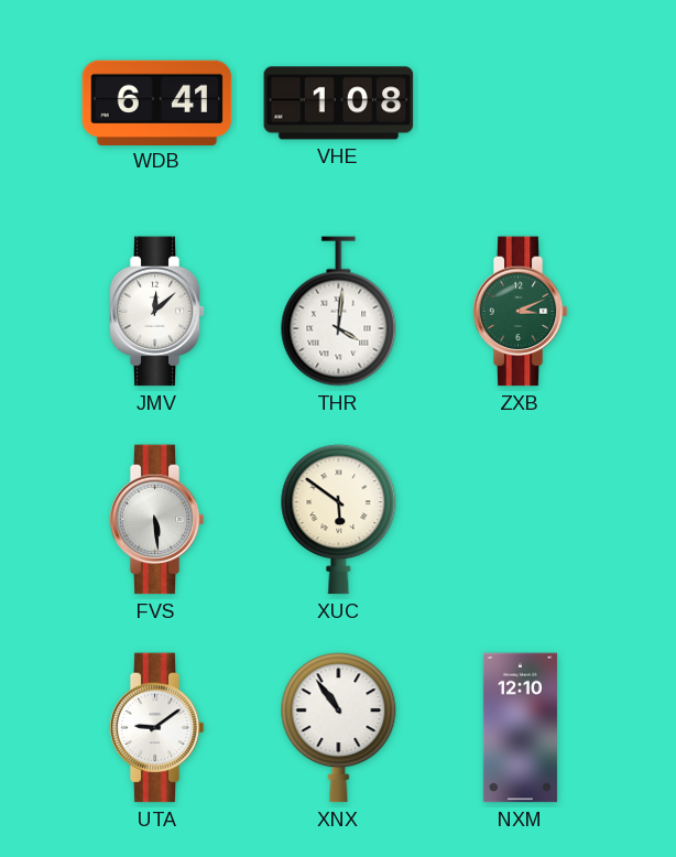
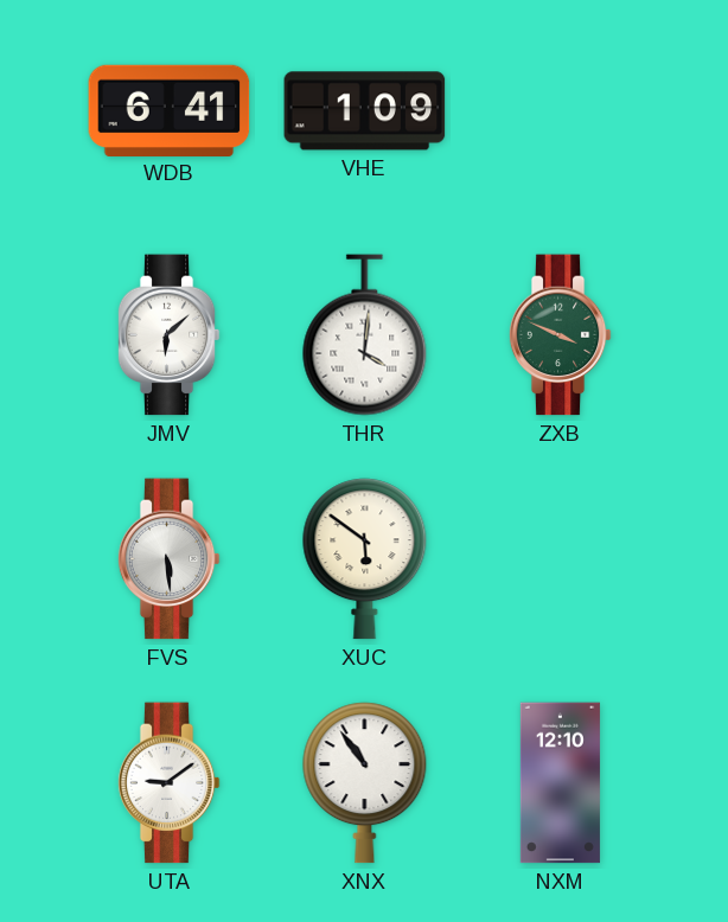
VHE: 1:08 -> 1:09 (365, 111)
JMV: 12:08 -> 6:08 (168, 335)
ZXB: 3:11 -> 3:49 (560, 335)
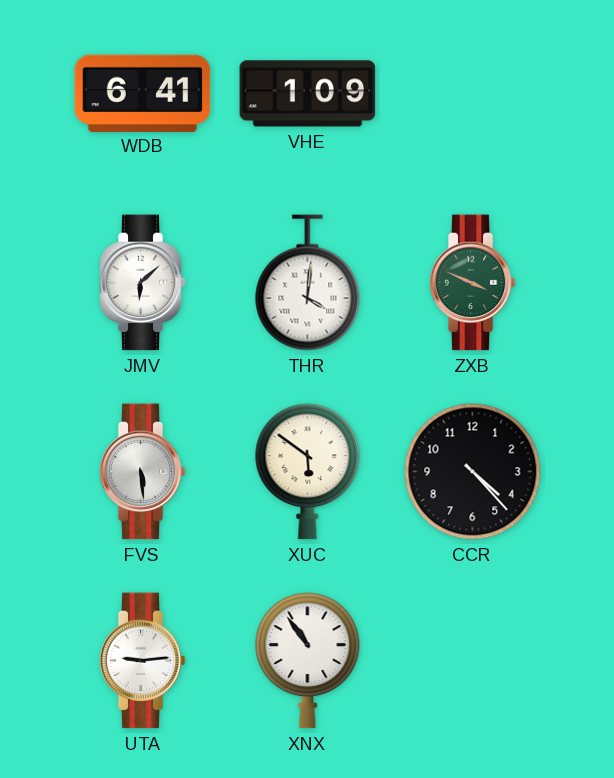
CCR: none -> 4:23 (473, 472)
UTA: 9:09 -> 9:14 (142, 661)
NXM: 12:10 -> none (560, 783)
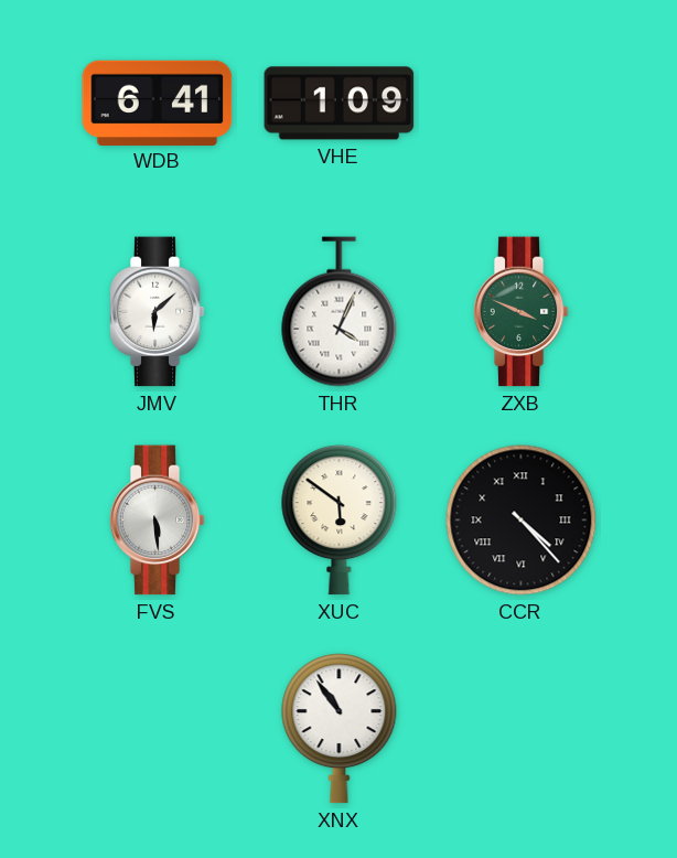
THR: 4:01 -> 4:04 (340, 312)
CCR numerals: Arabic -> Roman (522, 521)
UTA: 9:14 -> none (142, 661)
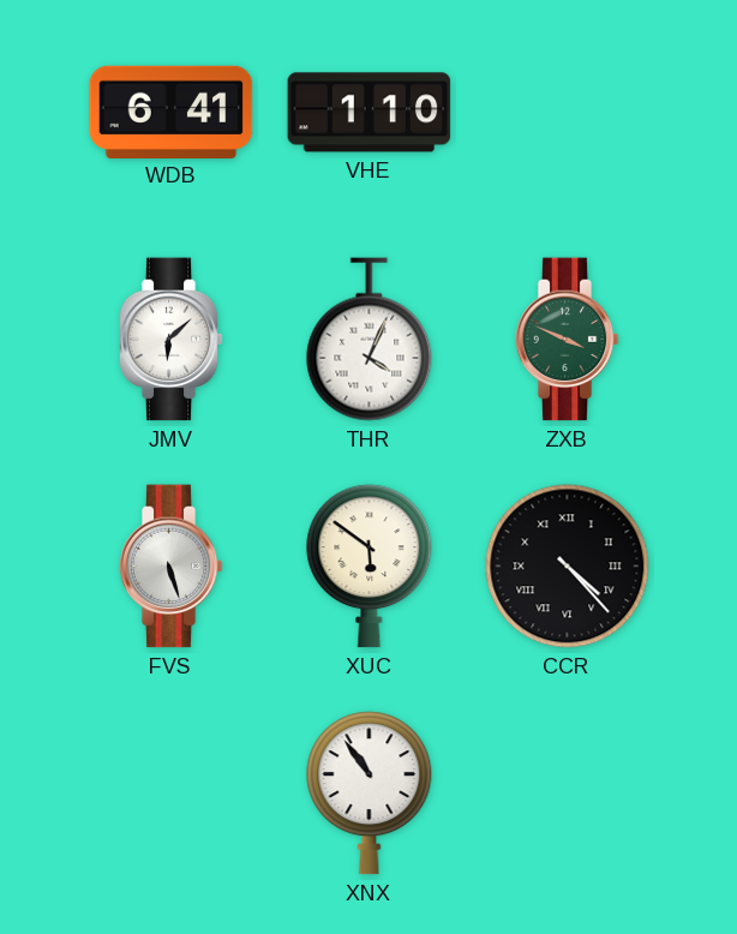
VHE: 1:09 -> 1:10 (370, 113)
FVS: 5:29 -> 5:27 (170, 567)
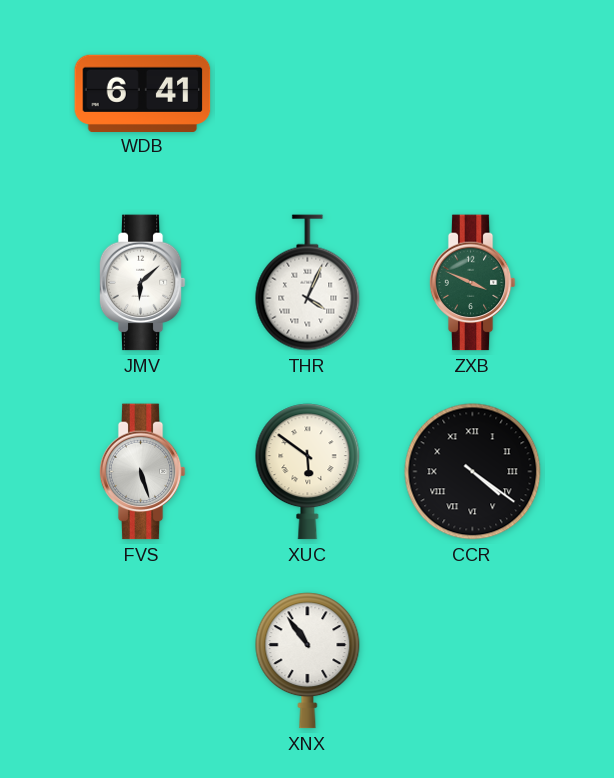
VHE: 1:10 -> none (370, 113)
CCR: 4:23 -> 4:21 (473, 472)
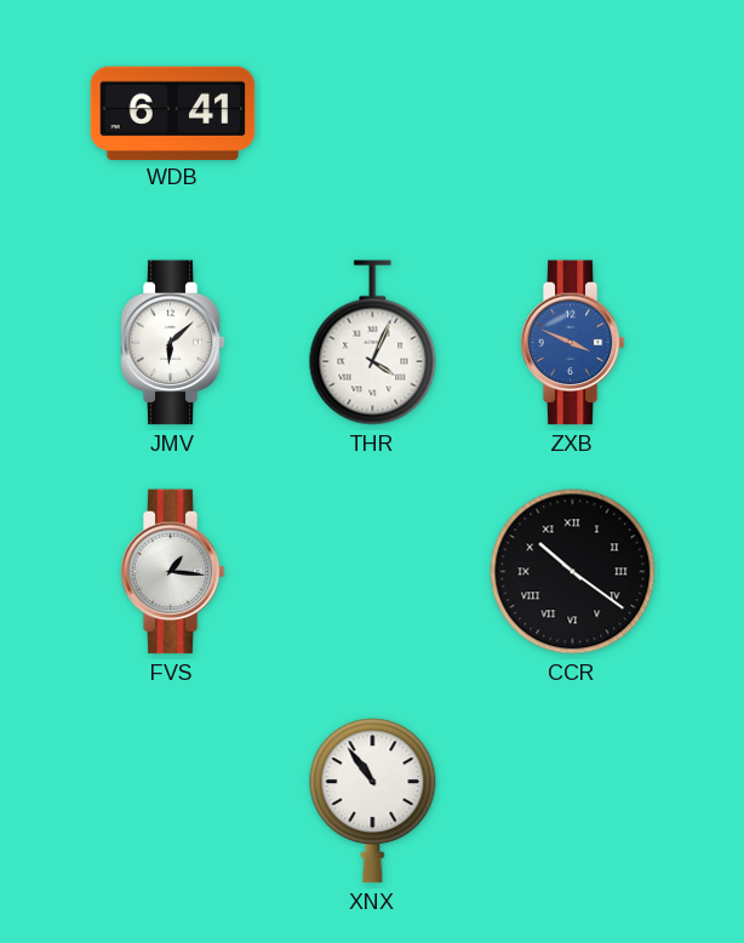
ZXB dial: green -> blue (572, 343)
FVS: 5:27 -> 1:16 (172, 572)
XUC: 5:51 -> none (308, 472)
CCR: 4:21 -> 10:21 (573, 572)
